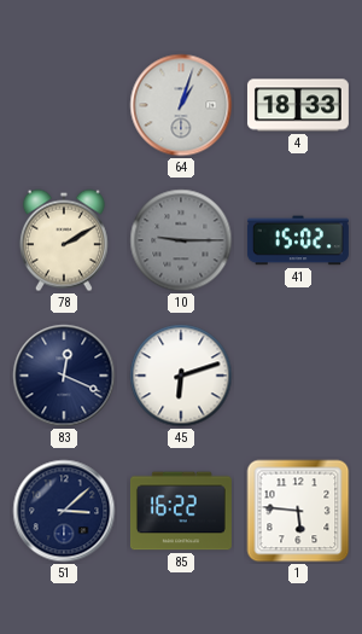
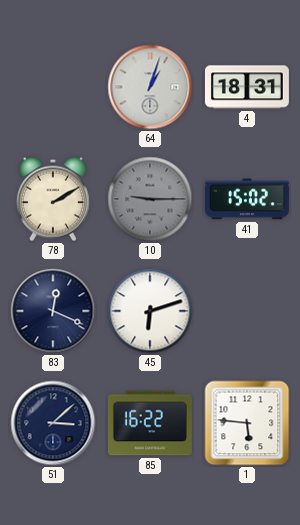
4: 18:33 -> 18:31 (247, 87)
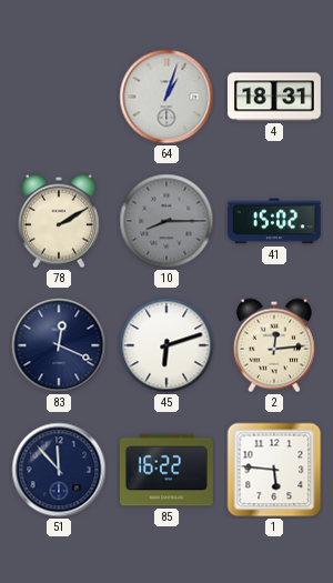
10: 9:15 -> 8:15 (167, 221)
2: none -> 12:14 (274, 345)
51: 3:08 -> 11:53 (59, 470)
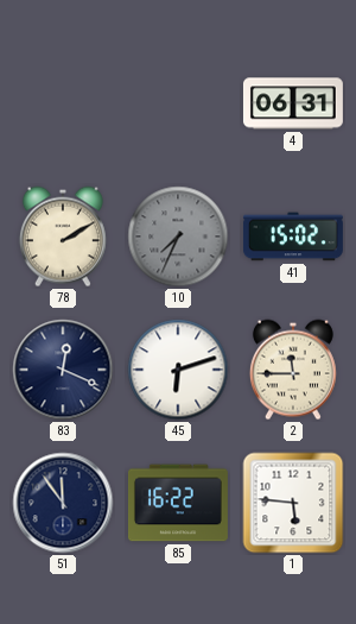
64: 1:03 -> none (167, 97)
4: 18:31 -> 06:31 (293, 103)
10: 8:15 -> 7:34 (178, 237)
2: 12:14 -> 11:45 (293, 370)
51: 11:53 -> 11:54 (63, 503)
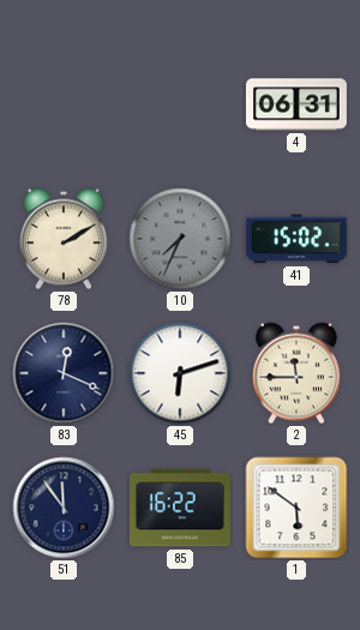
1: 5:46 -> 5:51 (296, 508)
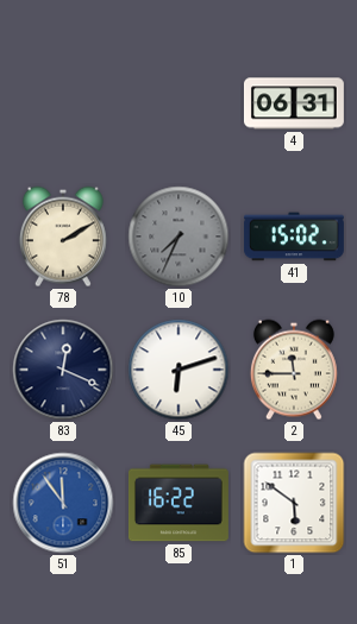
51 dial: navy -> blue (63, 503)
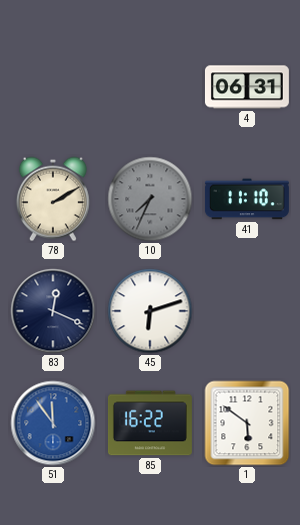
41: 15:02 -> 11:10 (247, 199)
2: 11:45 -> none (294, 370)
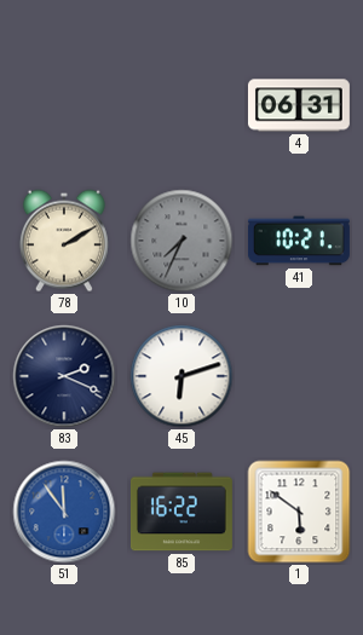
41: 11:10 -> 10:21 (299, 241)
83: 12:19 -> 2:19 (64, 376)
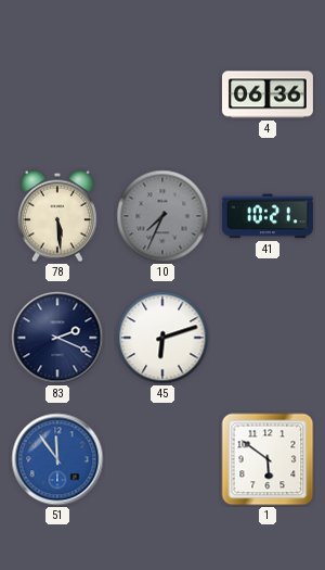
4: 06:31 -> 06:36 (268, 94)
78: 2:10 -> 5:29 (57, 216)
85: 16:22 -> none (181, 512)
